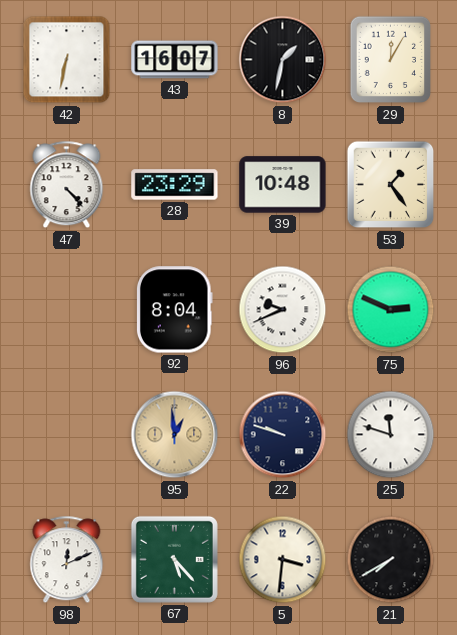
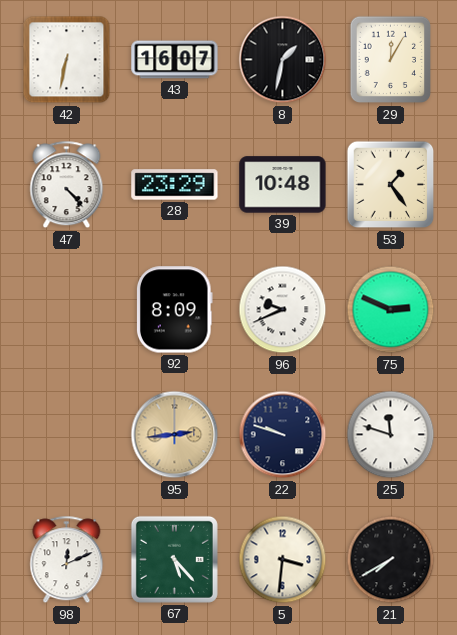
92: 8:04 -> 8:09 (174, 310)
95: 12:59 -> 2:44 (175, 435)
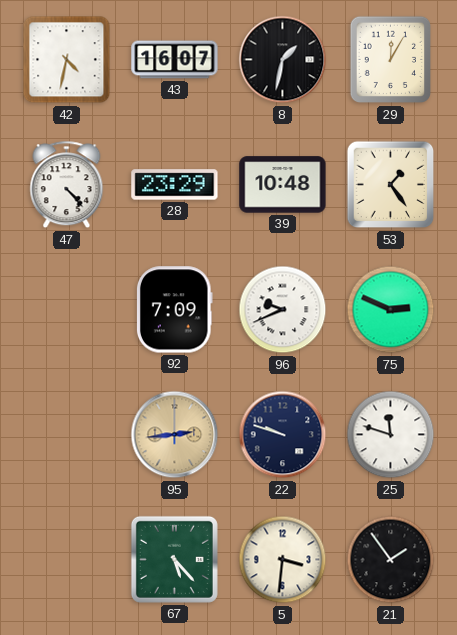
42: 6:32 -> 4:32 (67, 60)
92: 8:09 -> 7:09 (174, 310)
98: 12:11 -> none (67, 560)
21: 7:40 -> 1:54 (391, 560)
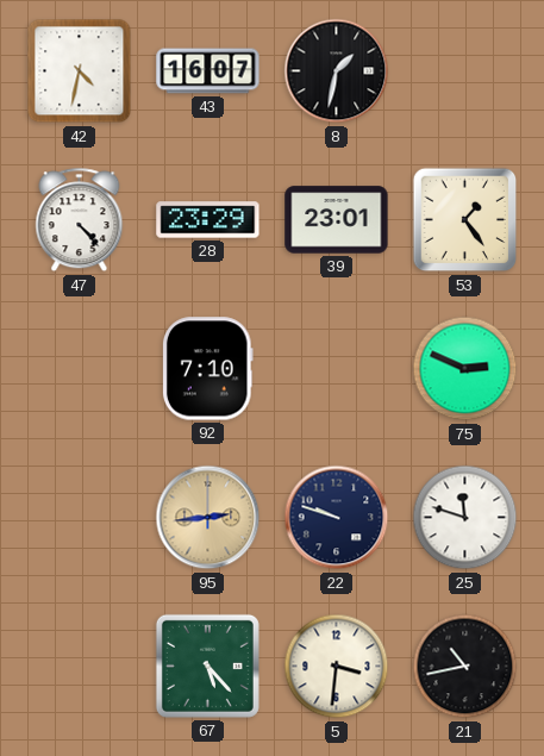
29: 12:05 -> none (390, 60)
39: 10:48 -> 23:01 (337, 220)
92: 7:09 -> 7:10 (207, 369)
96: 9:41 -> none (283, 310)
21: 1:54 -> 10:43 (465, 667)
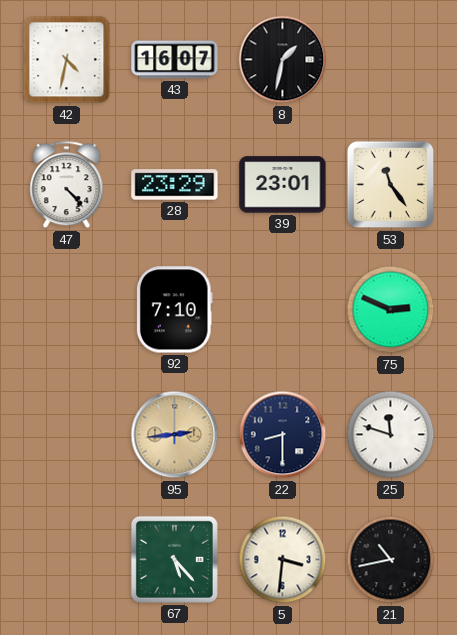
53: 1:24 -> 11:24 (391, 185)
22: 9:48 -> 8:30 (283, 435)
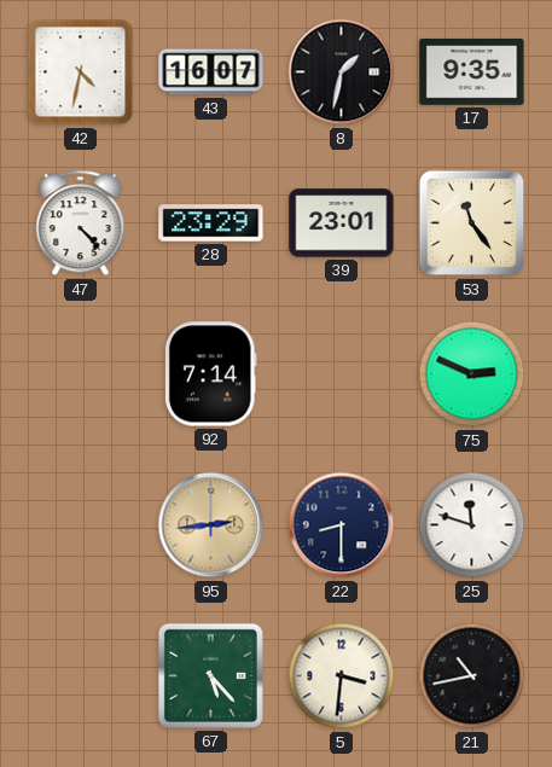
17: none -> 9:35 (472, 72)
92: 7:10 -> 7:14 (210, 374)
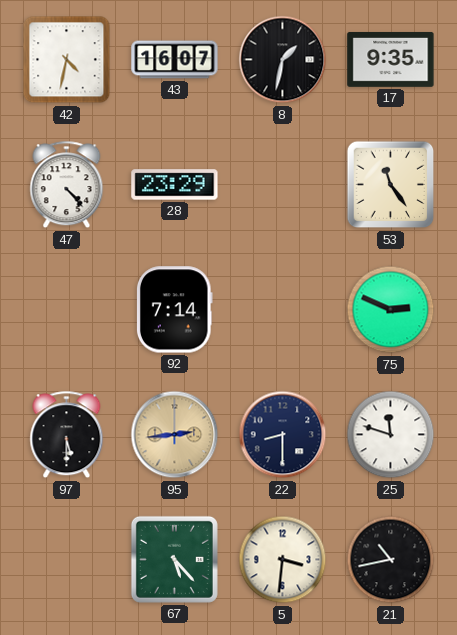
39: 23:01 -> none (342, 223)
97: none -> 5:30 (67, 435)
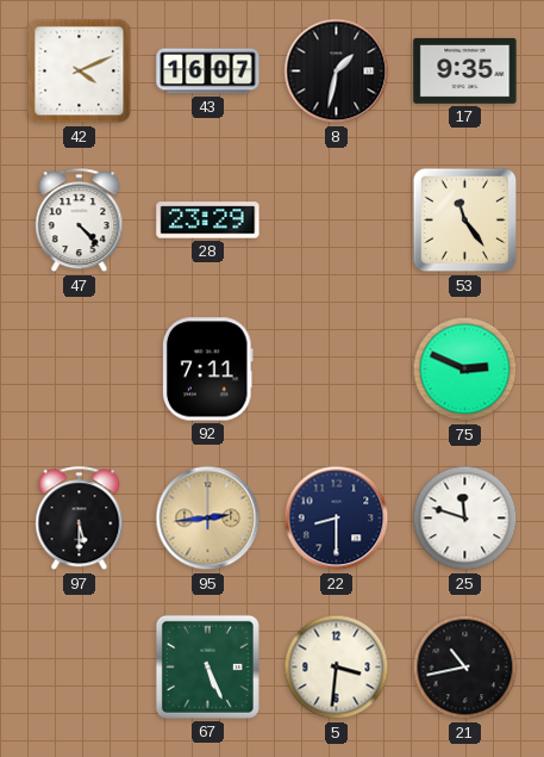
42: 4:32 -> 4:11 (80, 72)
92: 7:14 -> 7:11 (207, 370)
67: 5:23 -> 5:26 (207, 666)
